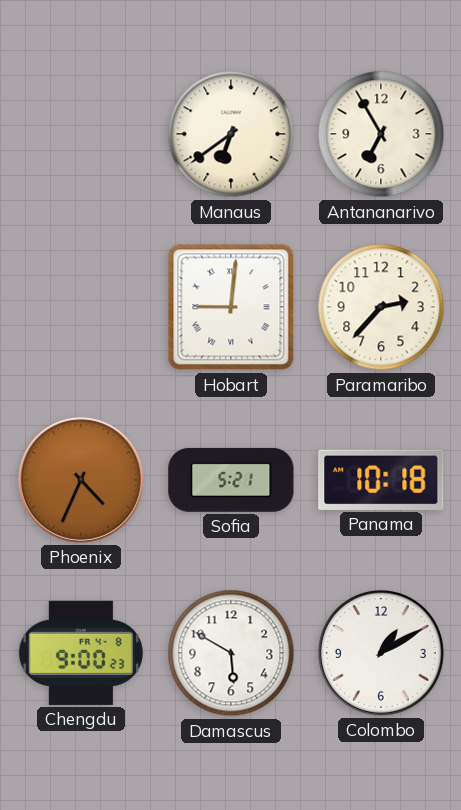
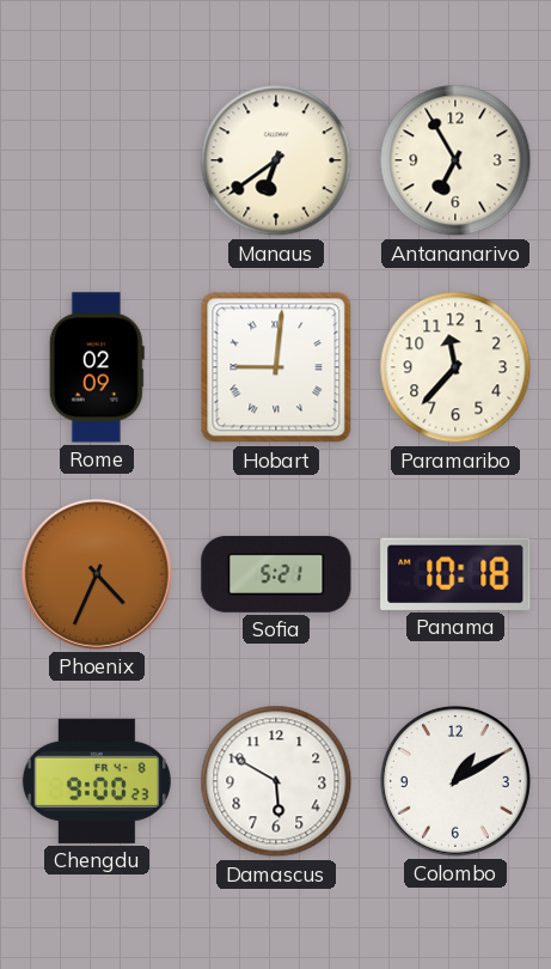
Rome: none -> 02:09 (97, 367)
Paramaribo: 2:37 -> 11:37 (455, 367)
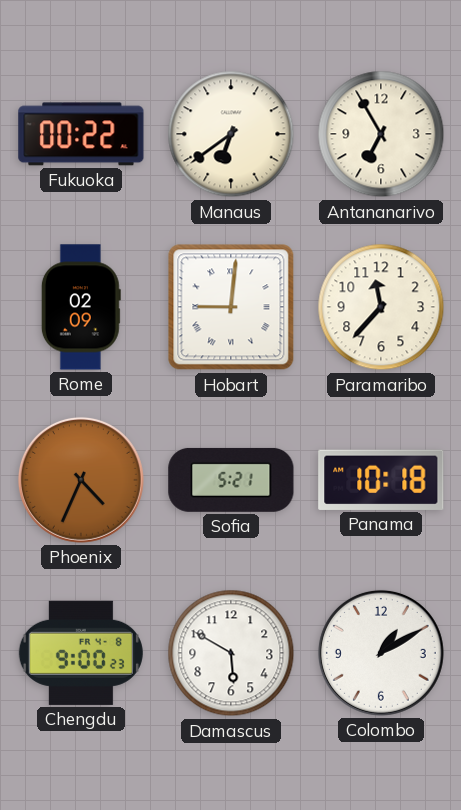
Fukuoka: none -> 00:22 (81, 134)
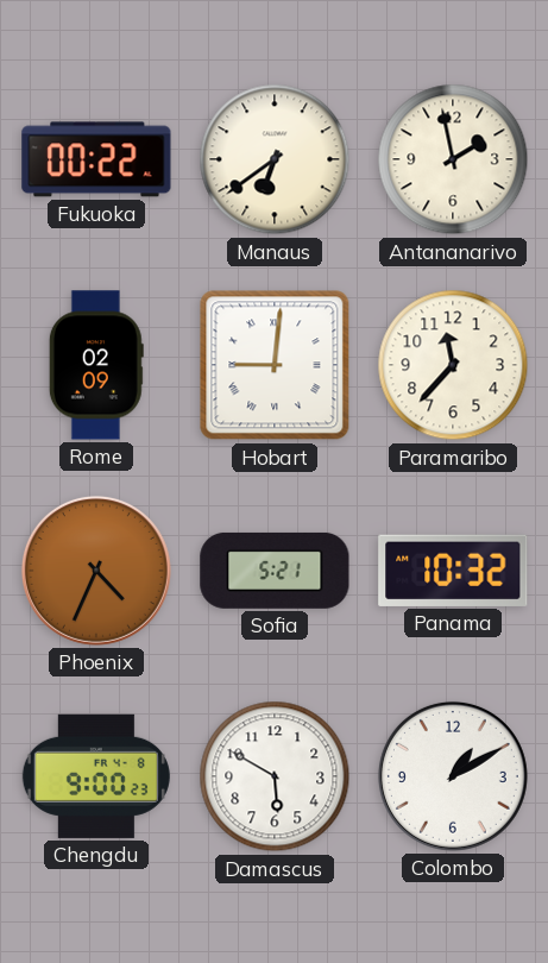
Antananarivo: 6:55 -> 1:58 (453, 159)
Panama: 10:18 -> 10:32 (453, 571)
